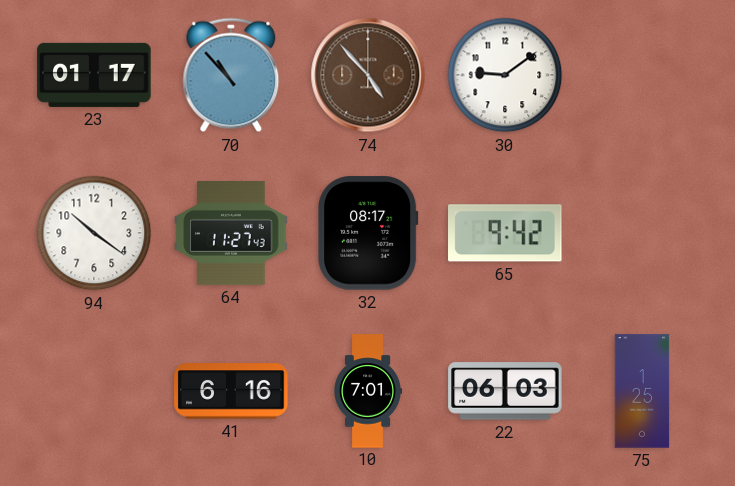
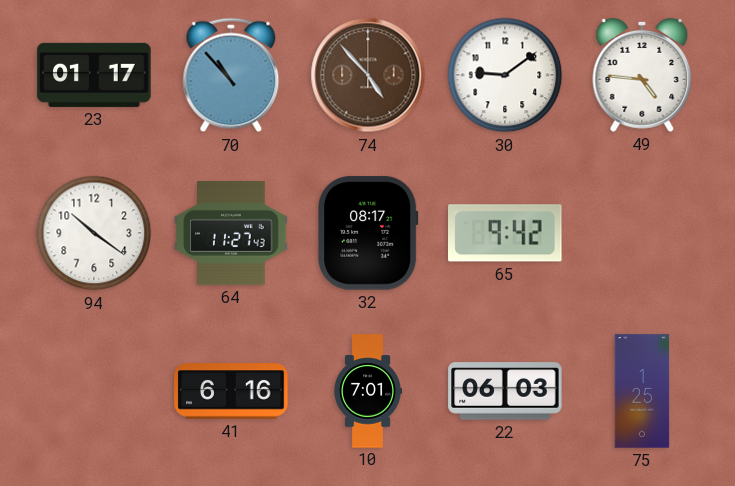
49: none -> 4:46 (642, 75)
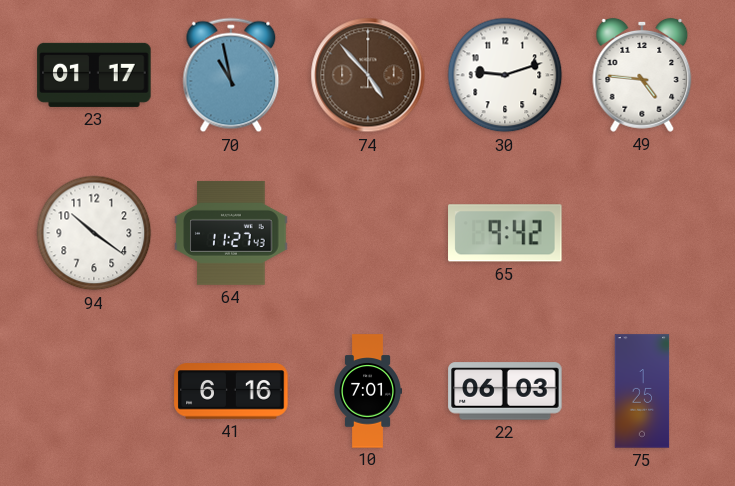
70: 10:53 -> 10:58 (231, 75)
30: 9:09 -> 9:12 (505, 75)
32: 08:17 -> none (369, 233)
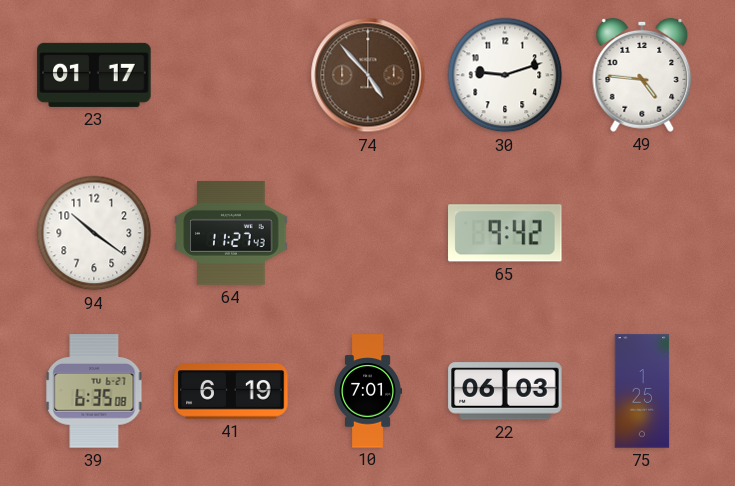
70: 10:58 -> none (231, 75)
39: none -> 6:35 (94, 391)
41: 6:16 -> 6:19 (231, 391)
